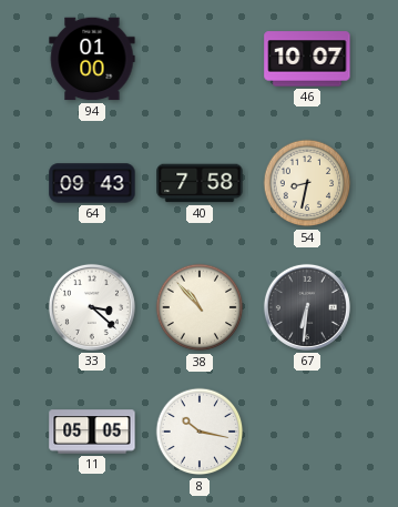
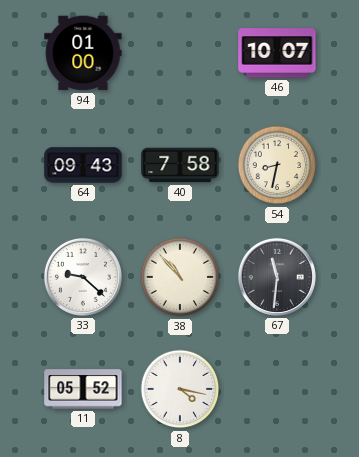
33: 3:22 -> 9:22 (83, 277)
67: 6:31 -> 11:31 (277, 277)
11: 05:05 -> 05:52 (83, 389)
8: 10:17 -> 4:17 (180, 389)
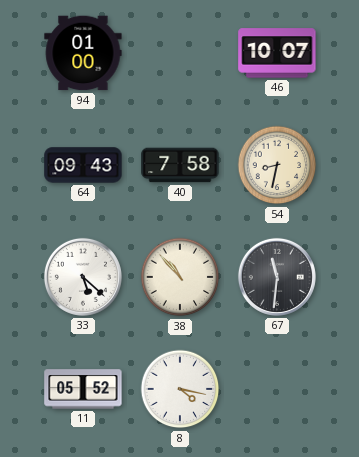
33: 9:22 -> 5:22 (83, 277)
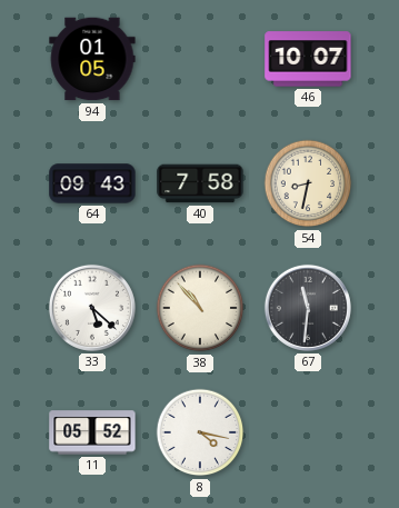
94: 01:00 -> 01:05 (92, 59)
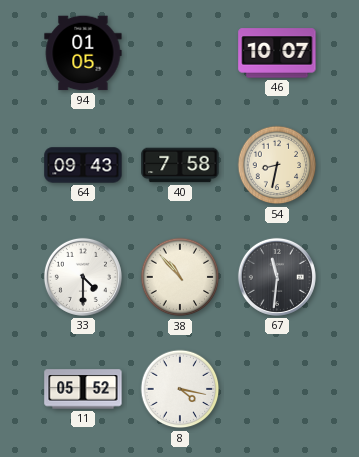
33: 5:22 -> 4:30 (83, 277)
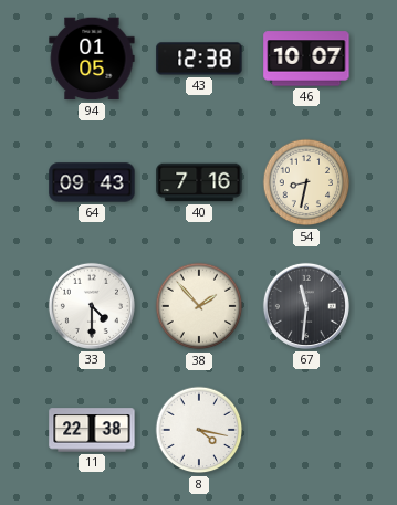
43: none -> 12:38 (199, 59)
40: 7:58 -> 7:16 (199, 182)
38: 10:53 -> 1:53 (199, 306)
11: 05:52 -> 22:38 (92, 430)
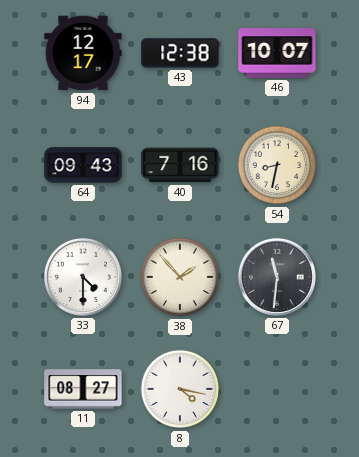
94: 01:05 -> 12:17 (83, 53)
11: 22:38 -> 08:27 (83, 389)
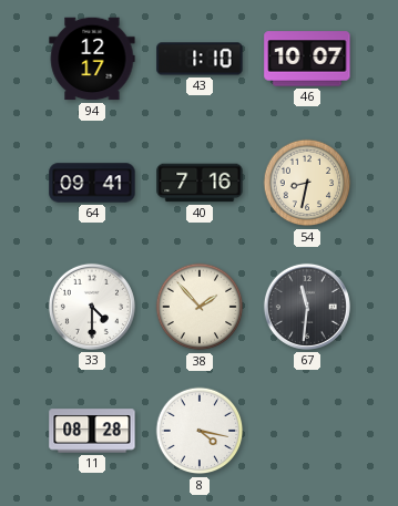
43: 12:38 -> 1:10 (200, 59)
64: 09:43 -> 09:41 (92, 183)
11: 08:27 -> 08:28 (92, 431)
